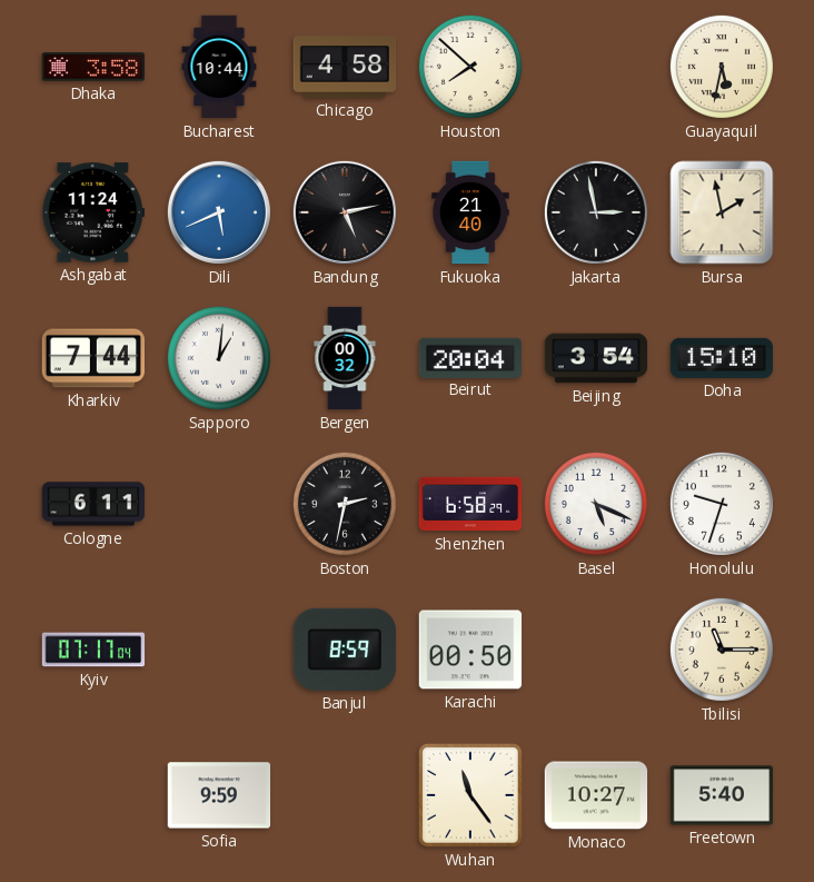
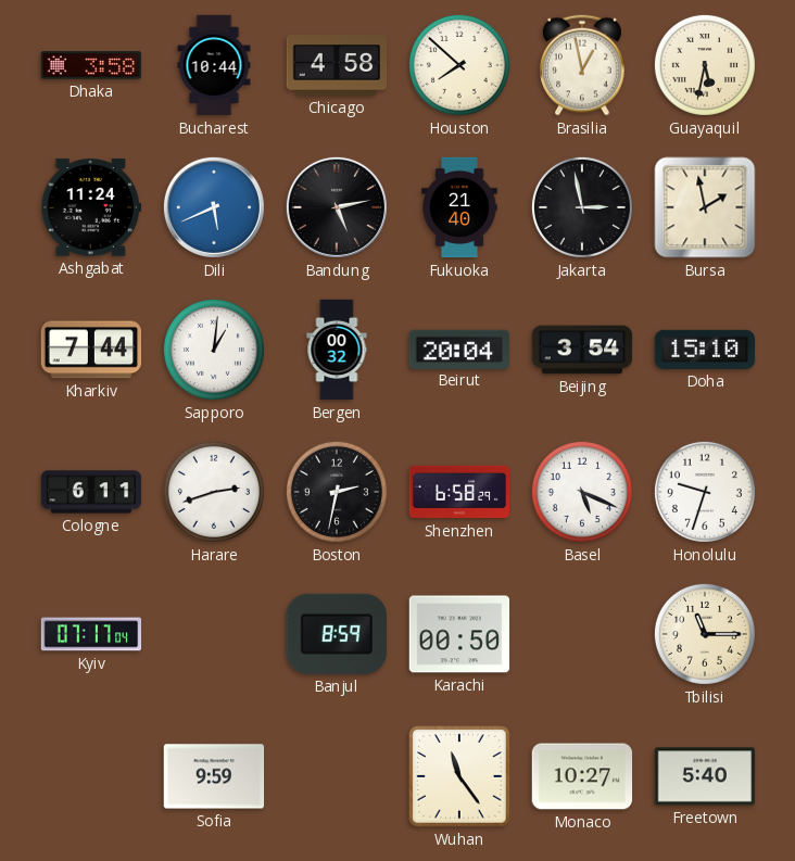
Brasilia: none -> 12:58 (582, 65)
Harare: none -> 2:42 (214, 492)
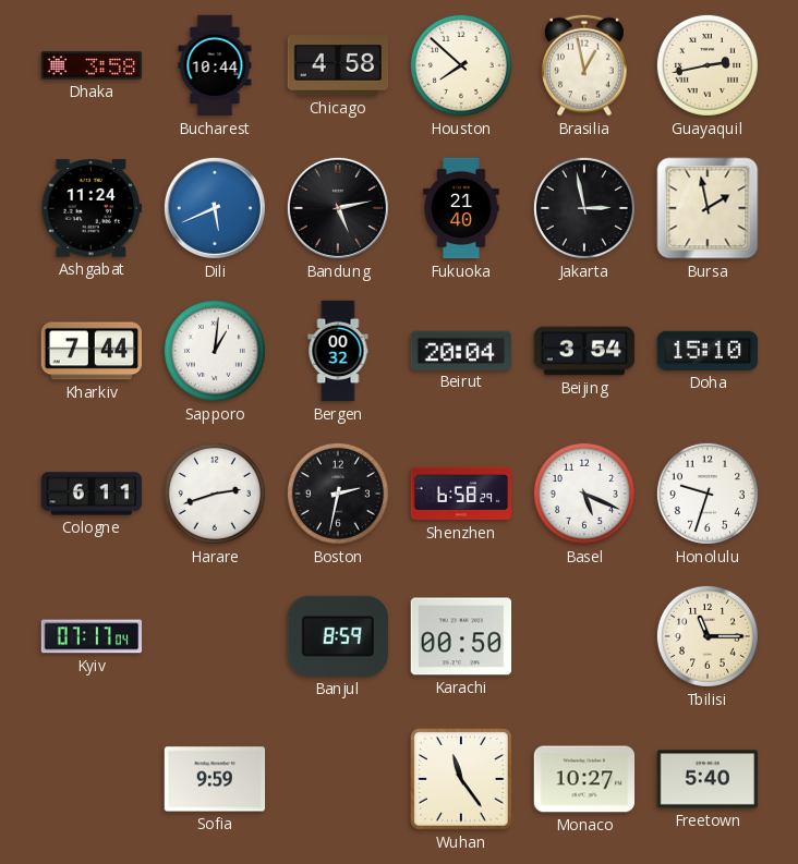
Guayaquil: 5:32 -> 2:43 (708, 65)
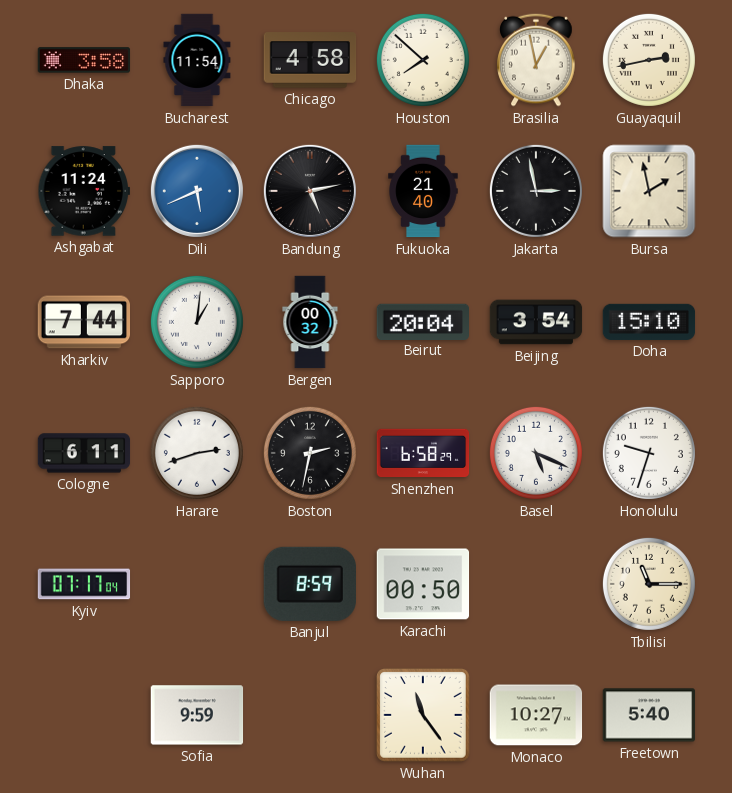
Bucharest: 10:44 -> 11:54 (197, 60)
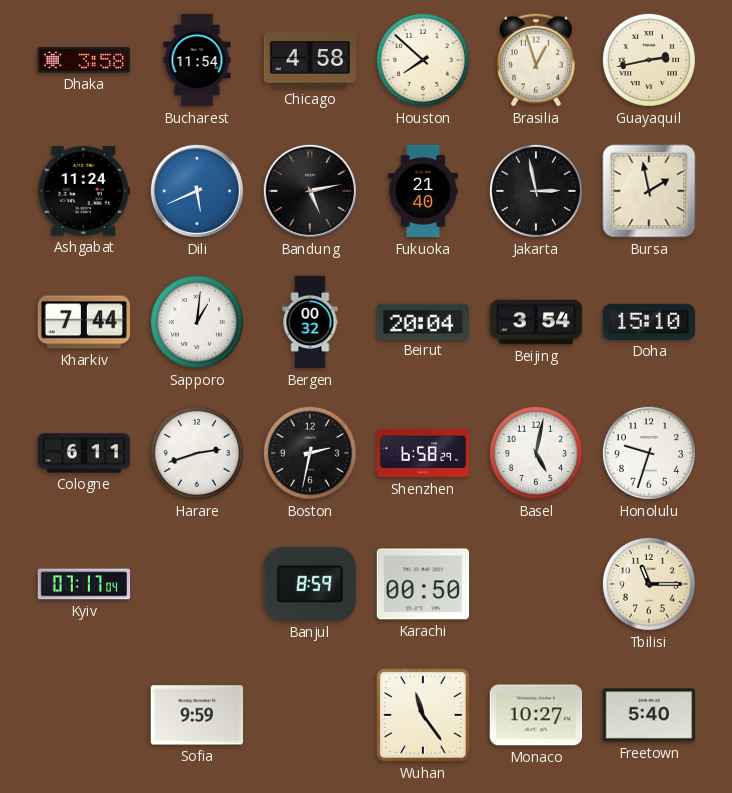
Brasilia: 12:58 -> 12:57 (536, 60)
Basel: 5:19 -> 5:02 (536, 453)
